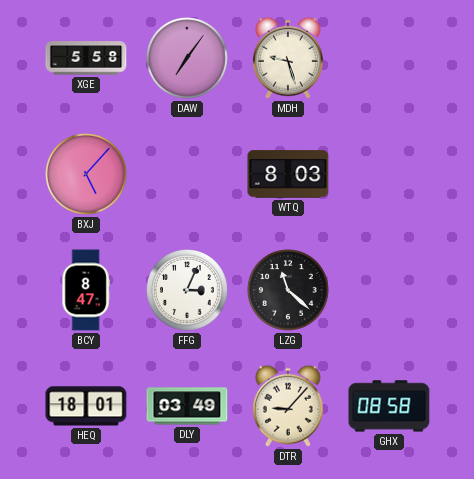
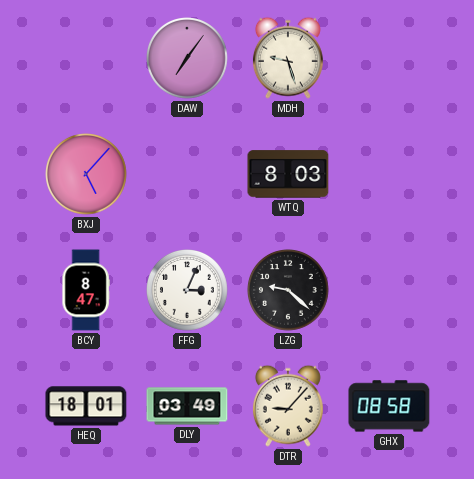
XGE: 5:58 -> none (86, 58)
LZG: 11:22 -> 9:22 (289, 291)
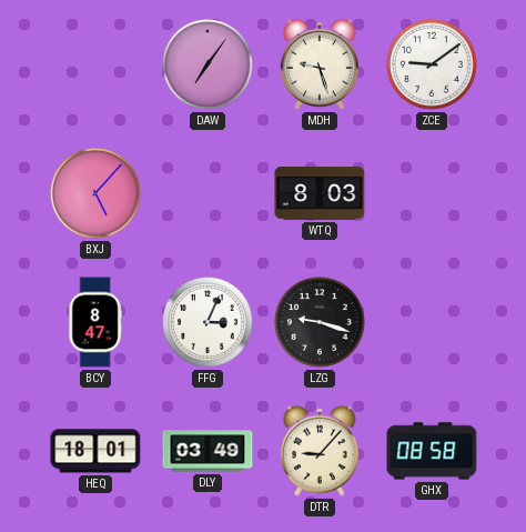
ZCE: none -> 9:09 (433, 66)
LZG: 9:22 -> 9:18 (321, 323)
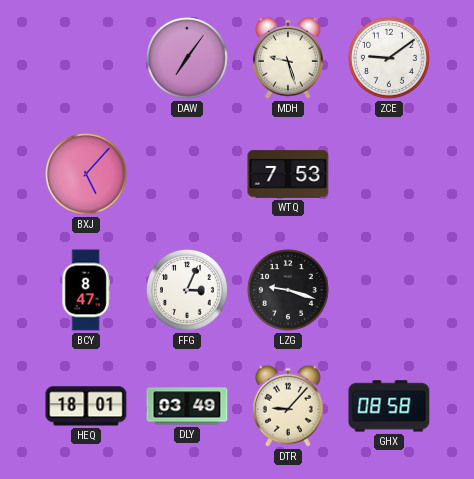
WTQ: 8:03 -> 7:53 (288, 174)
